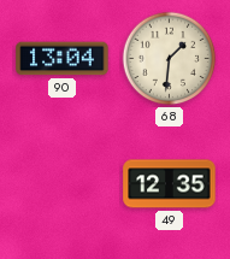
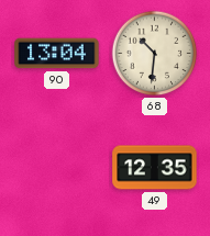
68: 1:31 -> 10:31 (155, 54)
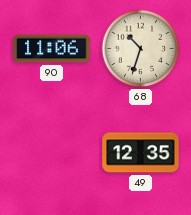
90: 13:04 -> 11:06 (52, 49)
68: 10:31 -> 10:33 (141, 49)
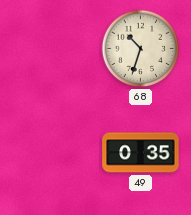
90: 11:06 -> none (52, 49)
49: 12:35 -> 0:35 (141, 153)
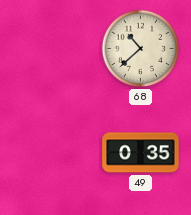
68: 10:33 -> 10:38 (141, 49)
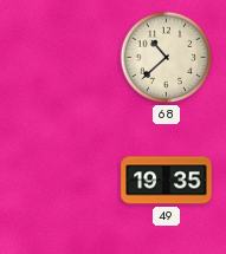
49: 0:35 -> 19:35 (167, 181)
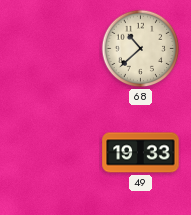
49: 19:35 -> 19:33 (141, 153)
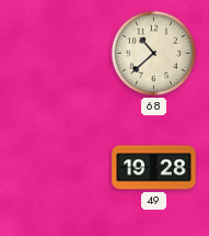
49: 19:33 -> 19:28 (154, 168)
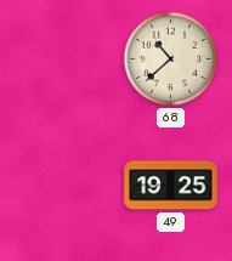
49: 19:28 -> 19:25 (171, 186)
